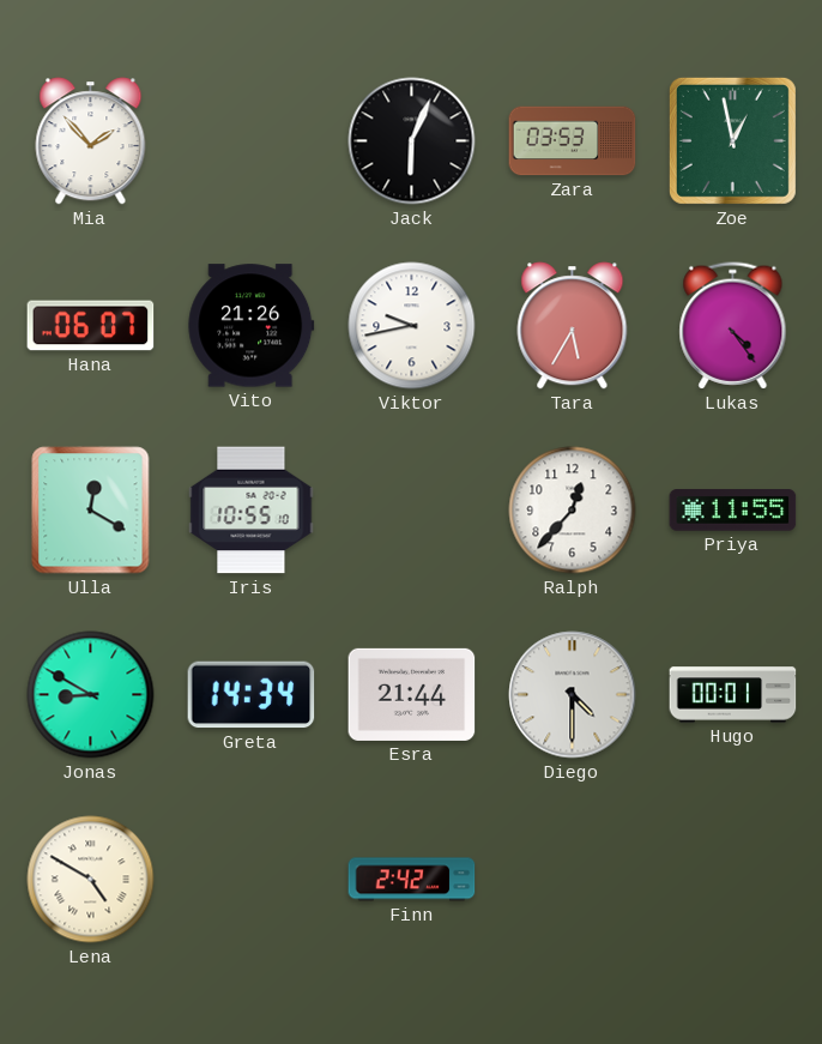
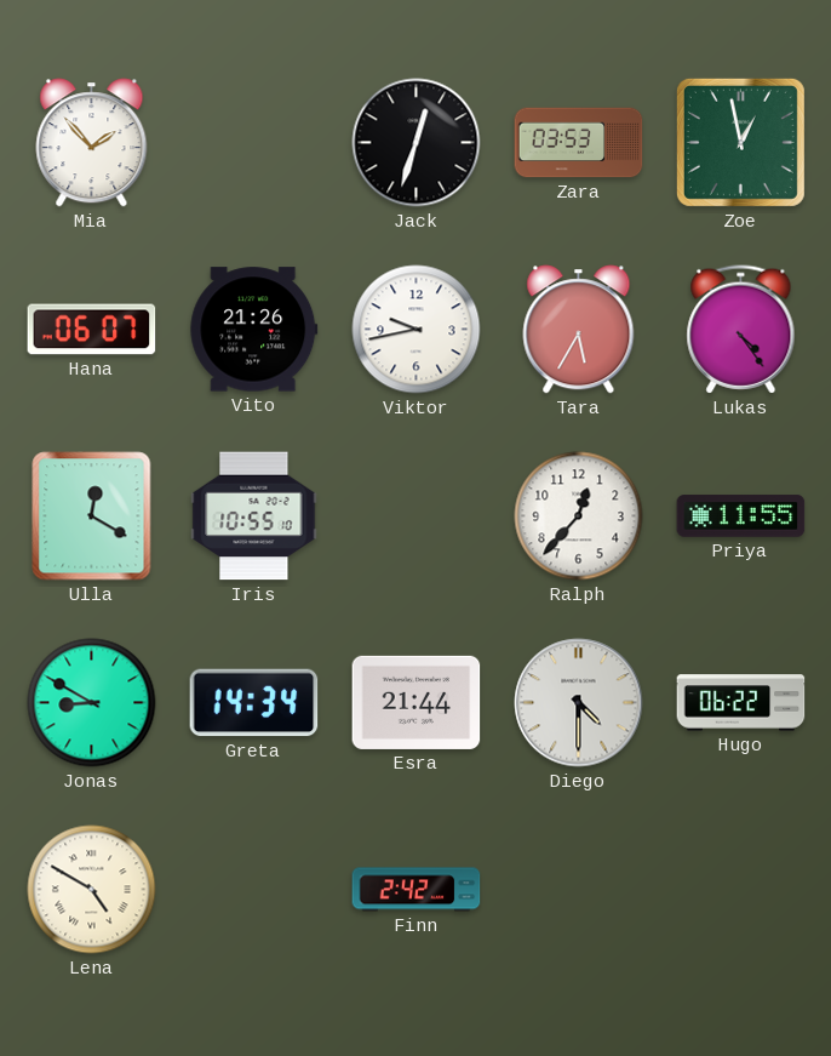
Jack: 6:04 -> 12:33 (417, 143)
Hugo: 00:01 -> 06:22 (741, 703)
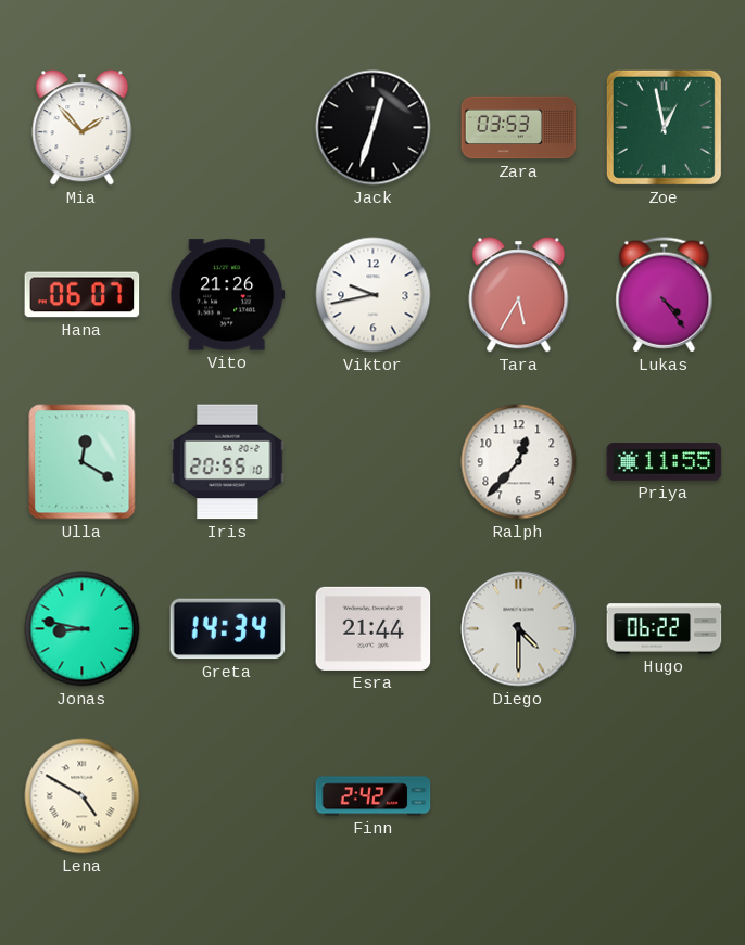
Iris: 10:55 -> 20:55 (228, 462)
Jonas: 8:50 -> 8:47 (83, 629)
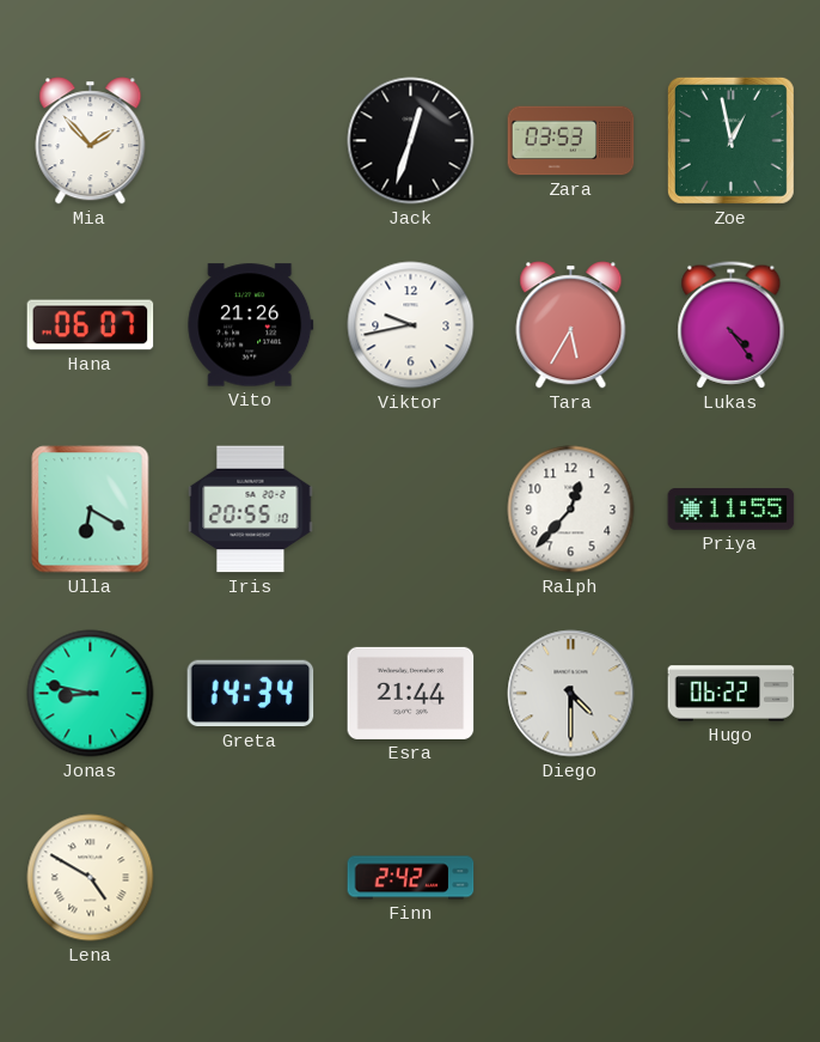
Ulla: 12:20 -> 6:20 (91, 510)
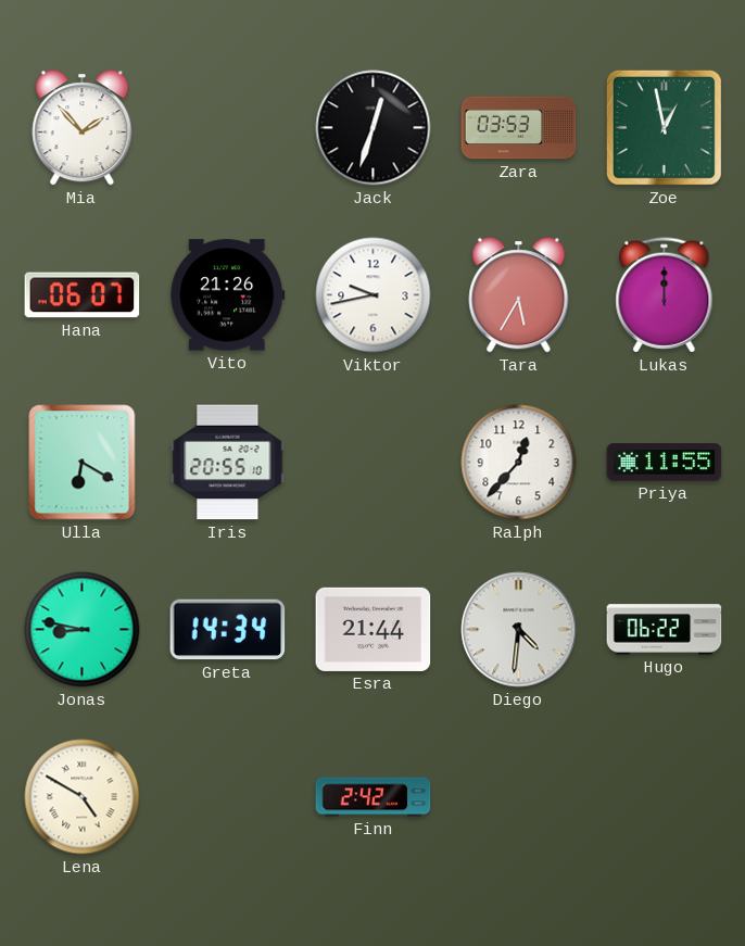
Lukas: 4:24 -> 12:00 (665, 295)
Diego: 4:30 -> 4:31 (519, 630)
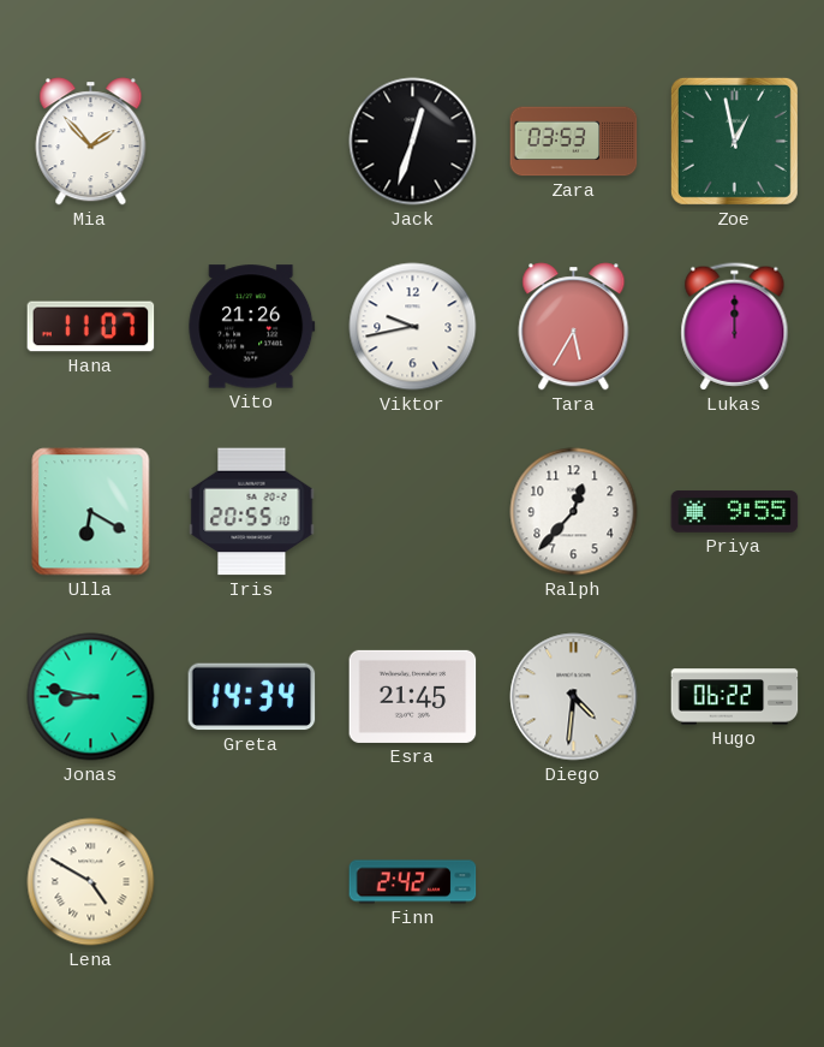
Hana: 06:07 -> 11:07 (91, 327)
Priya: 11:55 -> 9:55 (735, 512)
Esra: 21:44 -> 21:45 (413, 696)
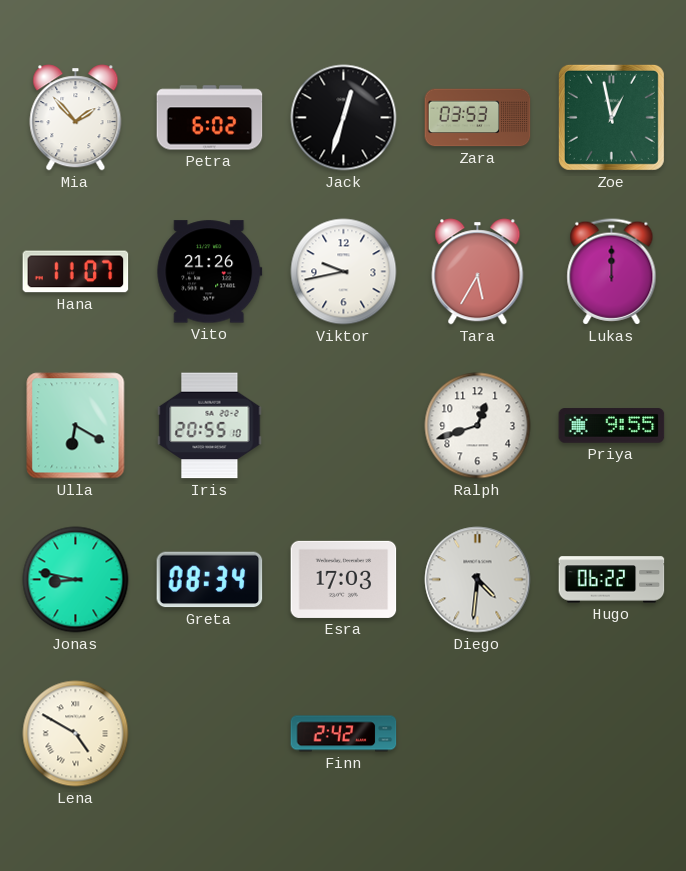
Petra: none -> 6:02 (210, 118)
Ralph: 12:37 -> 12:42 (478, 426)
Greta: 14:34 -> 08:34 (210, 580)
Esra: 21:45 -> 17:03 (344, 579)
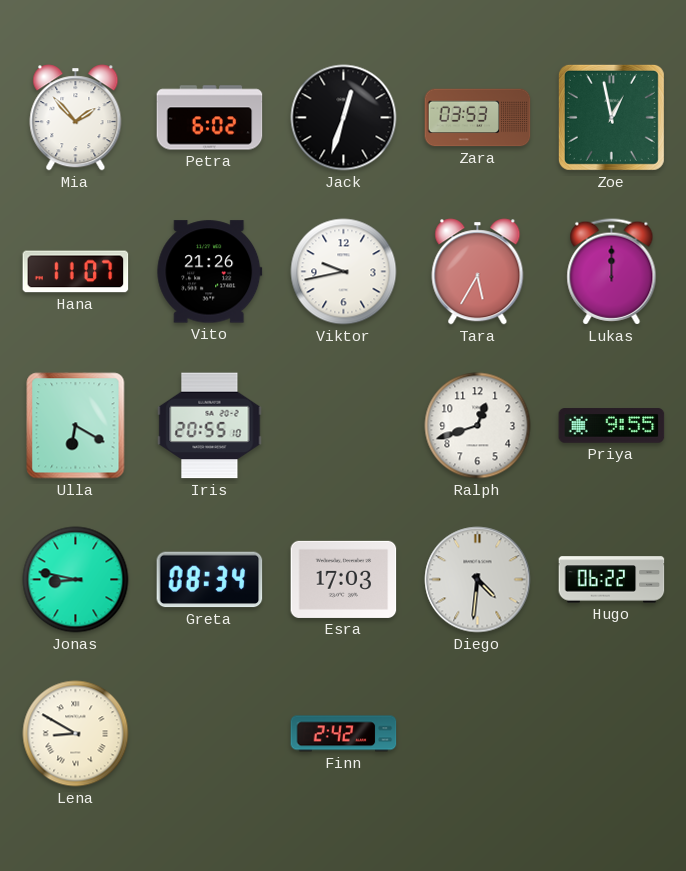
Lena: 4:50 -> 8:50 (76, 734)
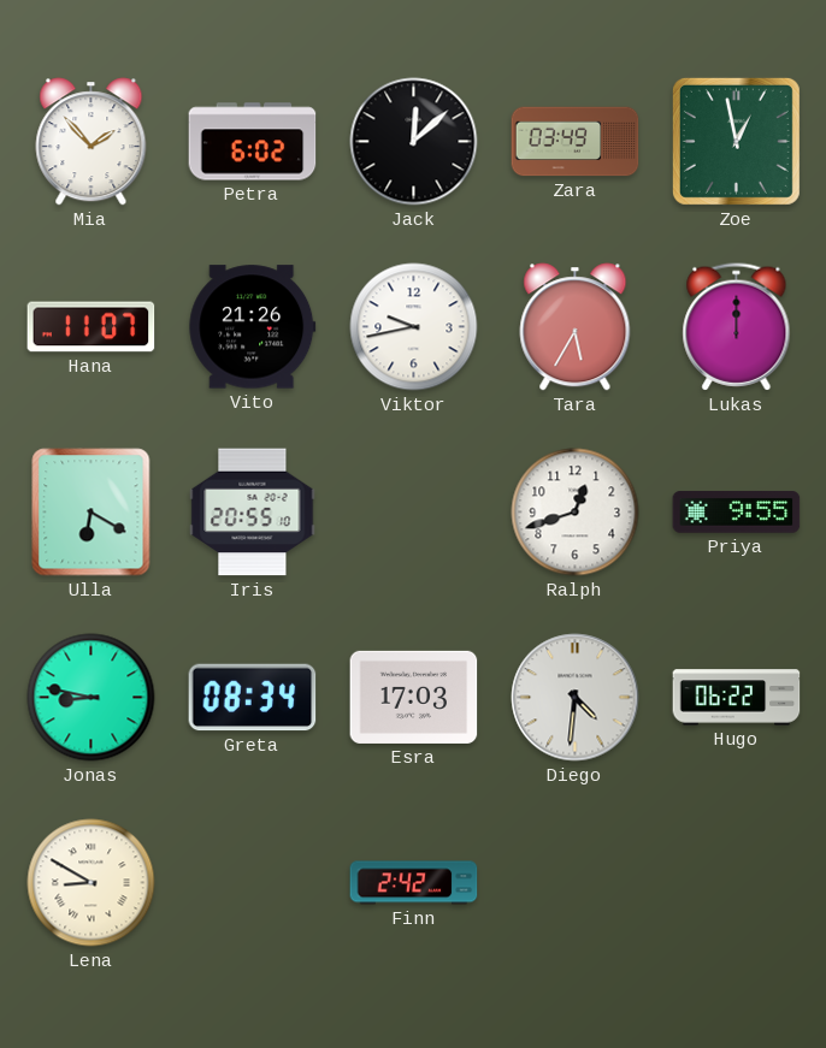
Jack: 12:33 -> 12:08 (414, 142)
Zara: 03:53 -> 03:49 (576, 142)
